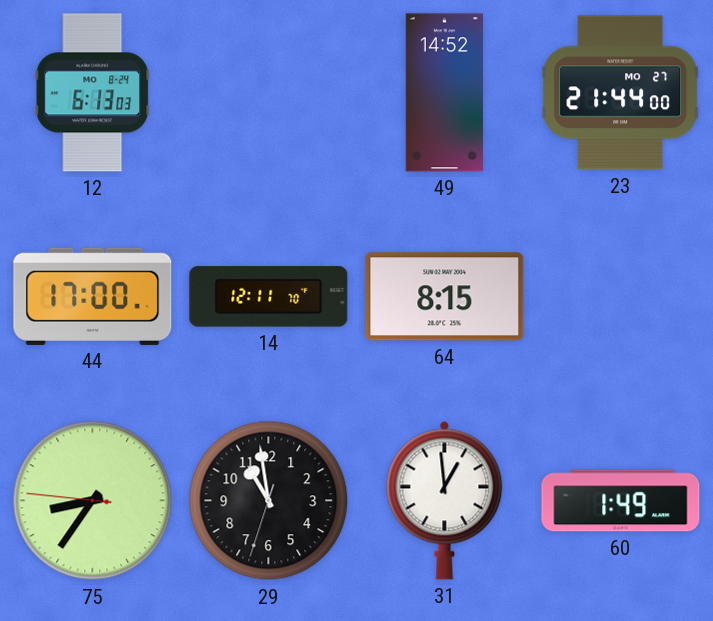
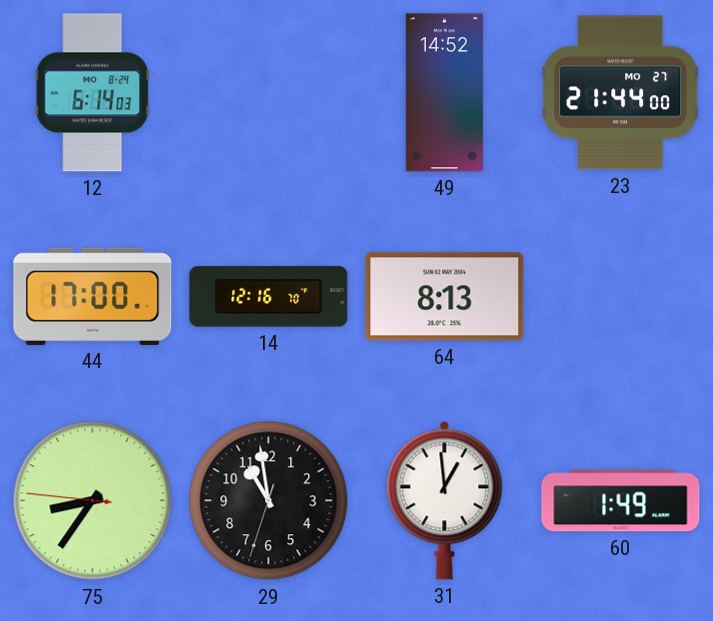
12: 6:13 -> 6:14 (93, 93)
14: 12:11 -> 12:16 (269, 297)
64: 8:15 -> 8:13 (445, 297)
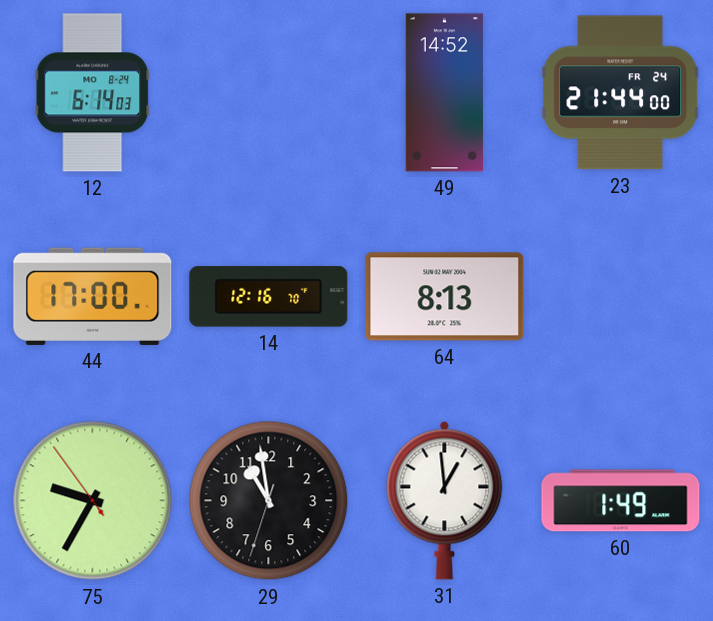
23 date: MO 27 -> FR 24 (621, 93)
75: 8:35 -> 9:34 (93, 501)
